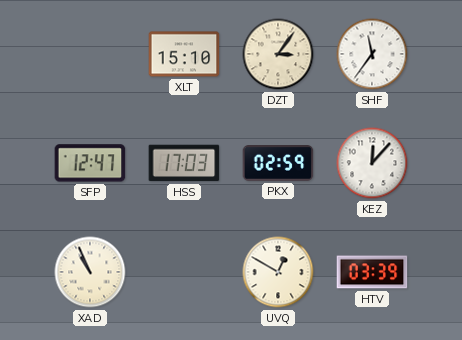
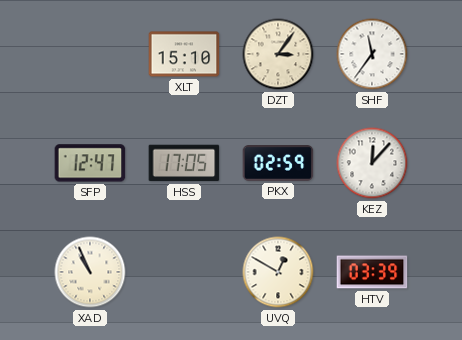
HSS: 17:03 -> 17:05 (184, 163)
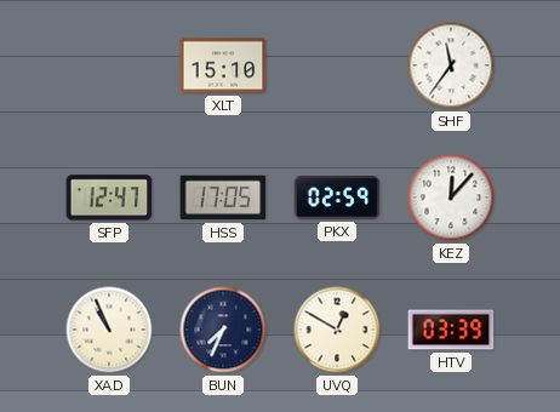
DZT: 3:06 -> none (278, 54)
BUN: none -> 7:34 (223, 330)
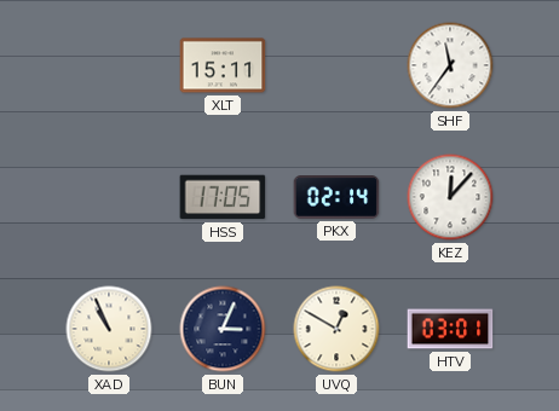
XLT: 15:10 -> 15:11 (223, 65)
SFP: 12:47 -> none (109, 198)
PKX: 02:59 -> 02:14 (336, 198)
BUN: 7:34 -> 3:04 (223, 329)
HTV: 03:39 -> 03:01 (450, 329)
